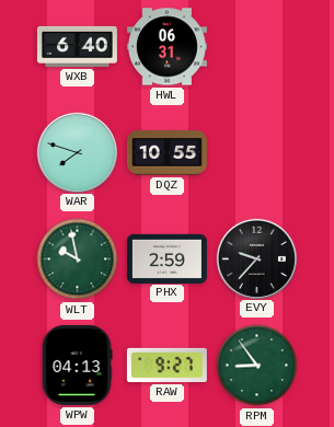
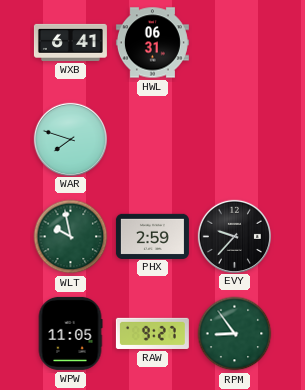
WXB: 6:40 -> 6:41 (70, 42)
DQZ: 10:55 -> none (166, 153)
WPW: 04:13 -> 11:05 (70, 333)
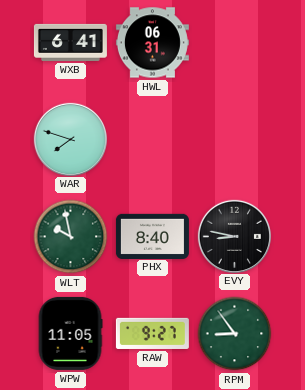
PHX: 2:59 -> 8:40 (152, 236)
EVY: 9:37 -> 8:47 (234, 236)
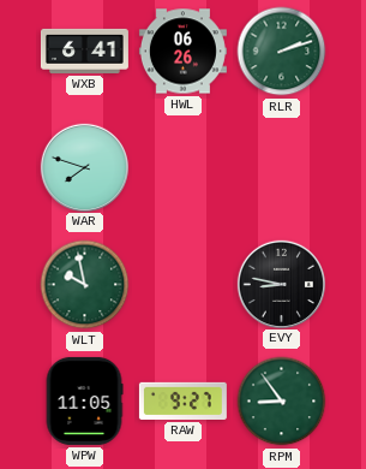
HWL: 06:31 -> 06:26 (182, 52)
RLR: none -> 2:12 (282, 52)
PHX: 8:40 -> none (152, 236)
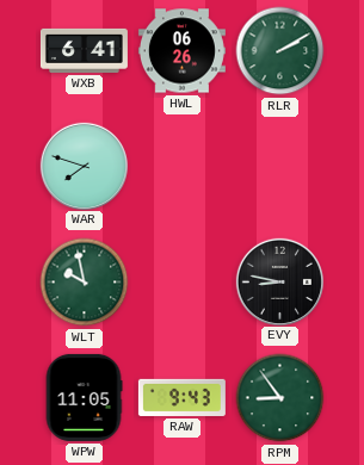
RLR: 2:12 -> 2:10 (280, 51)
RAW: 9:27 -> 9:43 (181, 397)
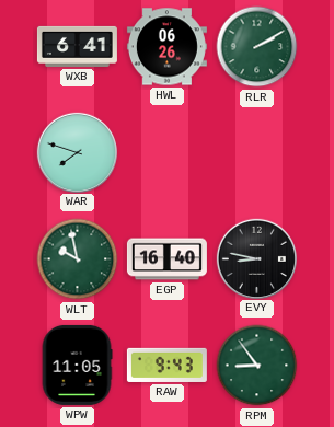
EGP: none -> 16:40 (166, 259)
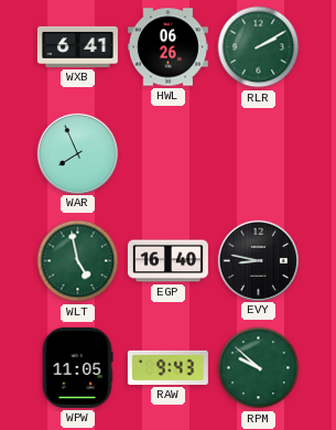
WAR: 7:48 -> 7:56 (77, 153)
WLT: 9:58 -> 4:58 (78, 261)
RPM: 8:54 -> 9:52 (259, 368)
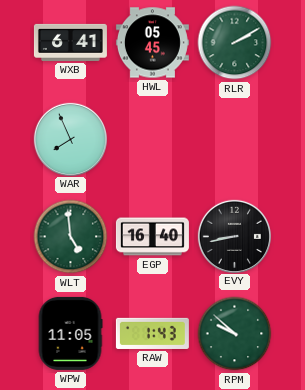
HWL: 06:26 -> 05:45 (152, 43)
WLT: 4:58 -> 4:59 (71, 237)
EVY: 8:47 -> 8:43 (234, 236)
RAW: 9:43 -> 1:43 (152, 333)
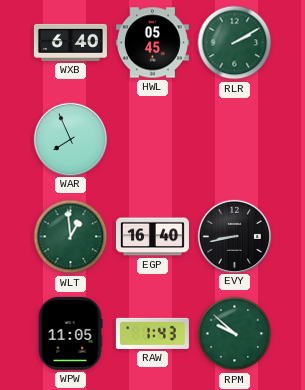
WXB: 6:41 -> 6:40 (70, 42)
WLT: 4:59 -> 12:59 (71, 237)
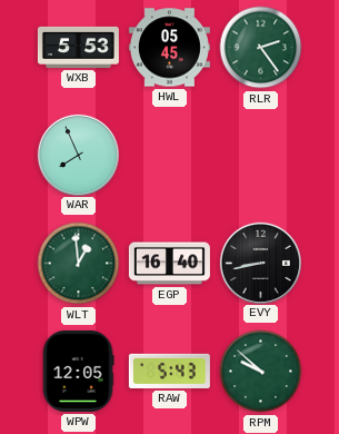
WXB: 6:40 -> 5:53 (78, 47)
RLR: 2:10 -> 2:24 (261, 48)
WPW: 11:05 -> 12:05 (78, 371)
RAW: 1:43 -> 5:43 (169, 371)
